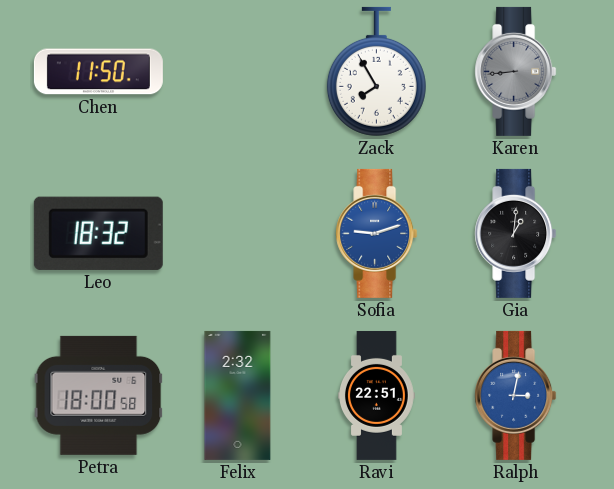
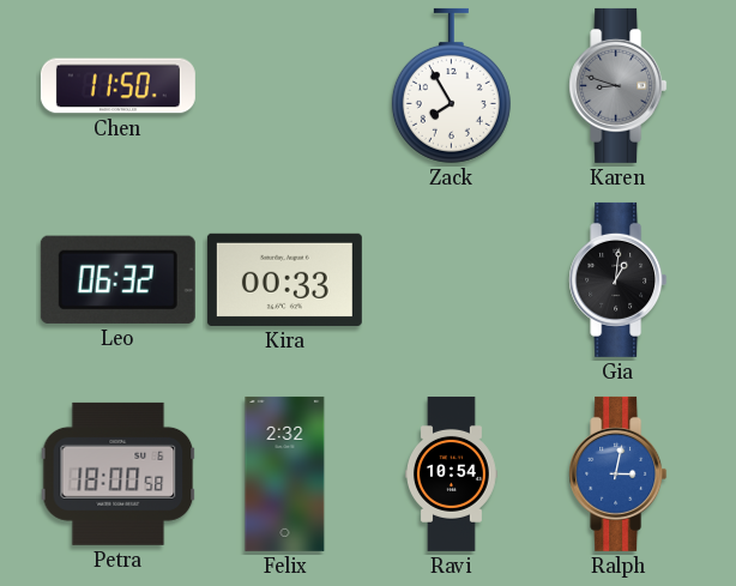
Karen: 8:44 -> 8:48 (619, 85)
Leo: 18:32 -> 06:32 (117, 279)
Kira: none -> 00:33 (284, 279)
Sofia: 9:12 -> none (377, 233)
Ravi: 22:51 -> 10:54 (452, 473)
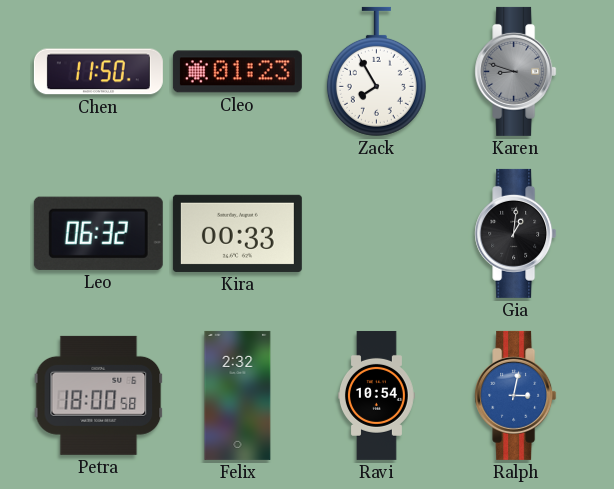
Cleo: none -> 01:23 (237, 72)
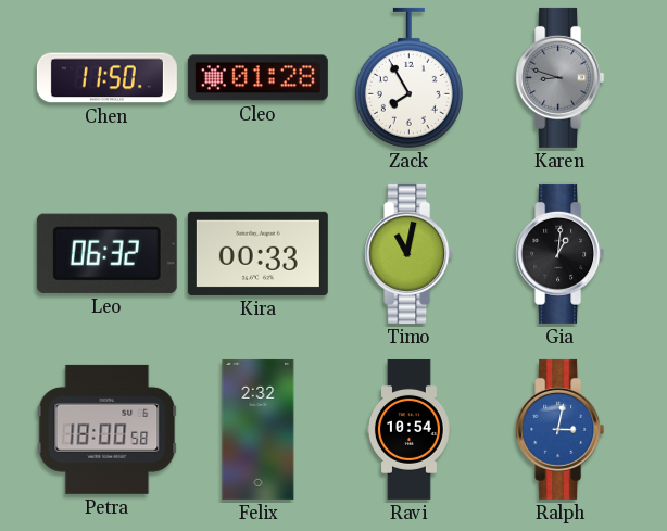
Cleo: 01:23 -> 01:28 (257, 78)
Timo: none -> 11:02 (410, 253)
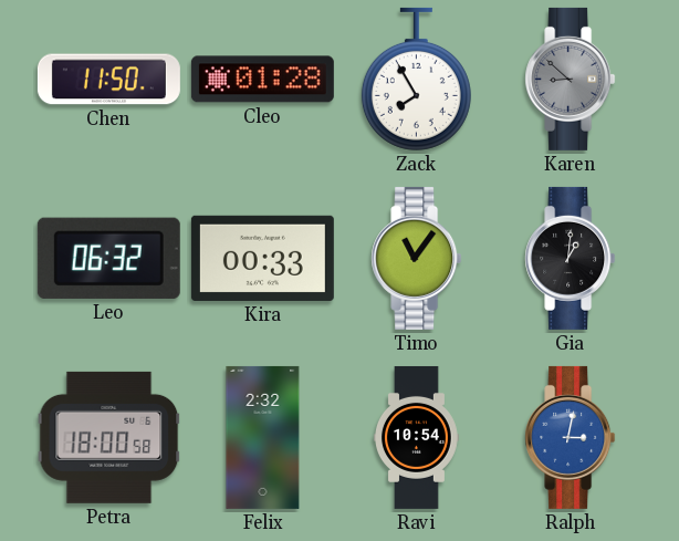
Karen: 8:48 -> 8:52 (571, 79)
Timo: 11:02 -> 11:06 (417, 258)
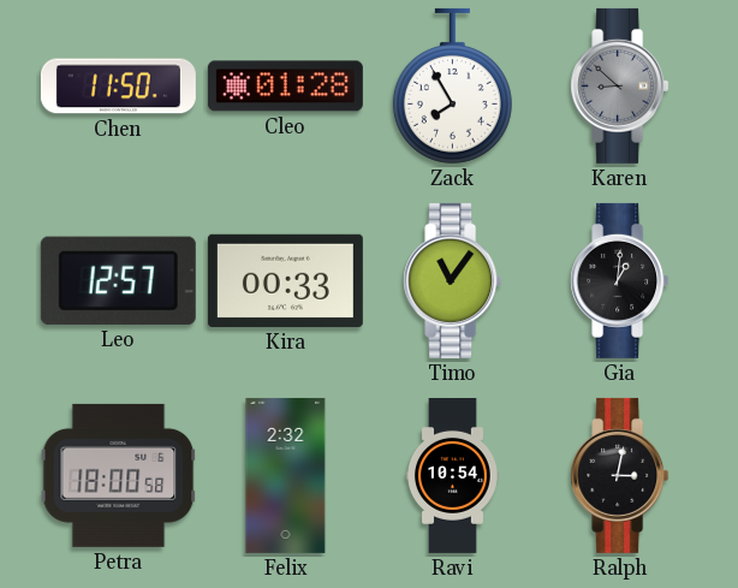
Leo: 06:32 -> 12:57 (118, 280)
Ralph dial: blue -> black (620, 475)
